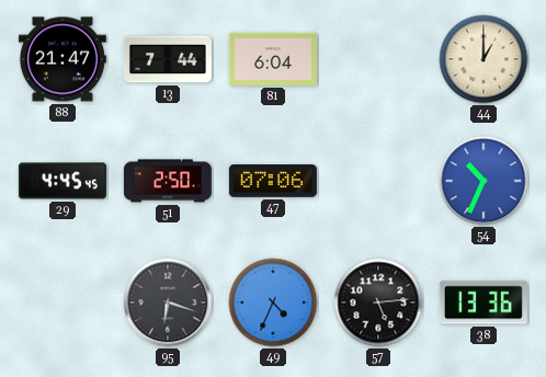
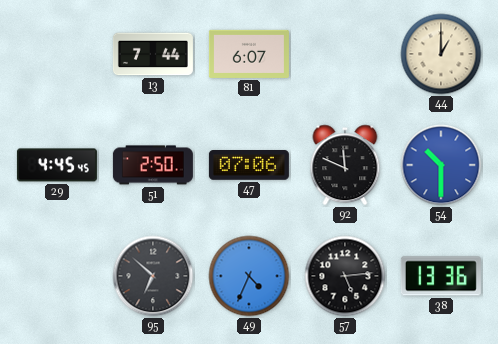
88: 21:47 -> none (62, 59)
81: 6:04 -> 6:07 (249, 54)
92: none -> 11:49 (345, 165)
54: 10:34 -> 10:30 (441, 165)
95: 6:18 -> 6:52 (153, 276)
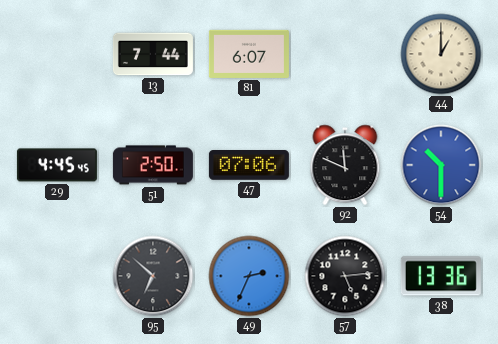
49: 4:34 -> 2:34 (249, 276)
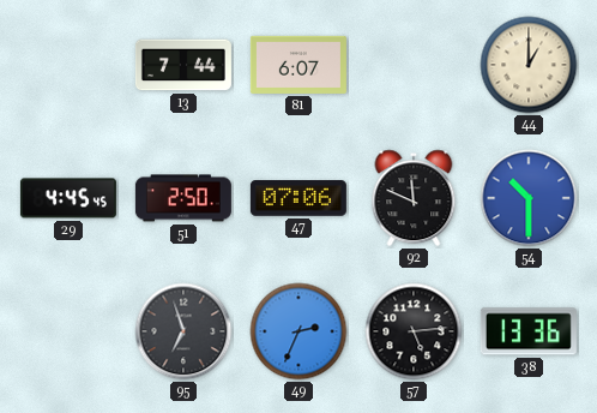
95: 6:52 -> 6:57 (183, 331)
